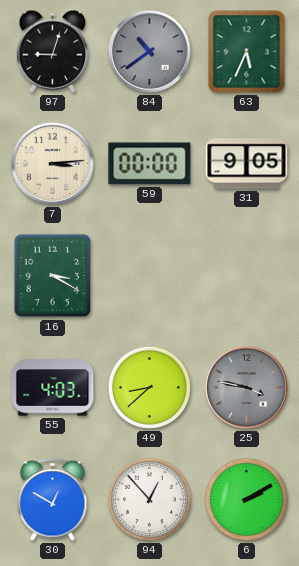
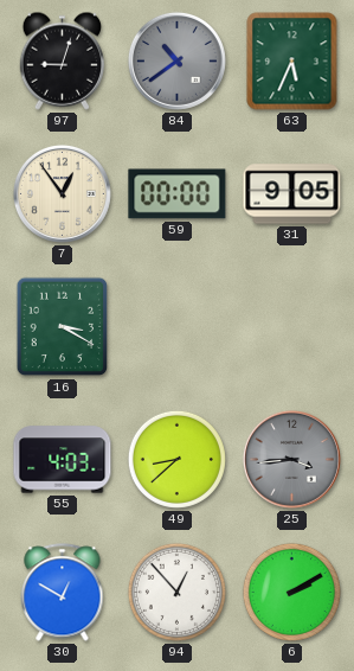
7: 3:14 -> 12:54 (62, 193)
25: 3:47 -> 3:44 (291, 459)
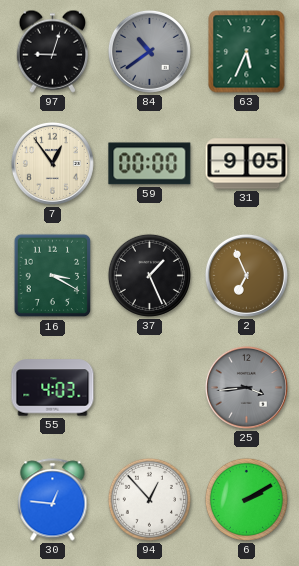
37: none -> 1:26 (149, 275)
2: none -> 6:56 (246, 275)
49: 8:38 -> none (176, 459)
30: 12:50 -> 12:46 (53, 500)
